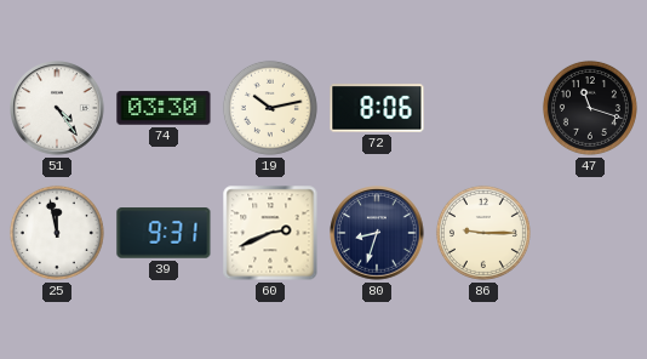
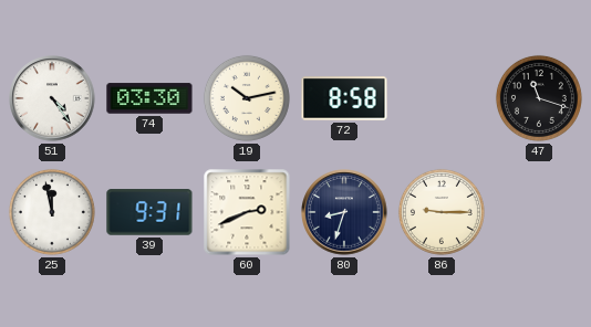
72: 8:06 -> 8:58 (344, 98)
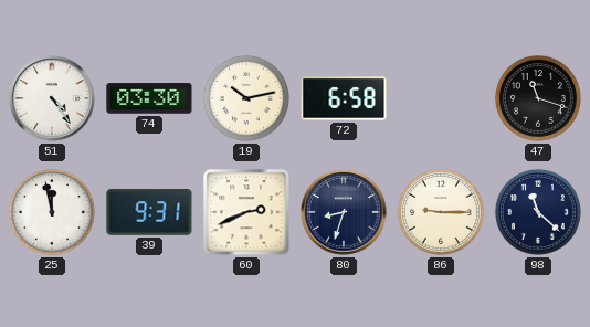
72: 8:58 -> 6:58 (344, 98)
98: none -> 11:22 (538, 212)
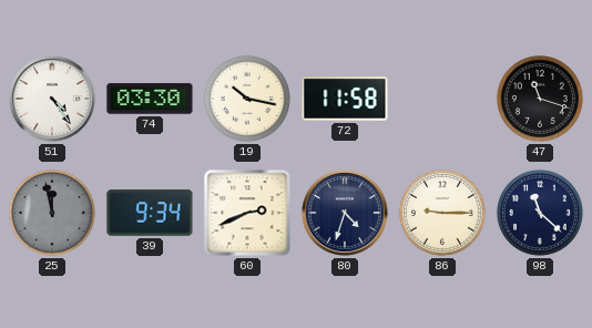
19: 10:13 -> 10:17 (247, 99)
72: 6:58 -> 11:58 (345, 99)
25 dial: white -> grey (52, 213)
39: 9:31 -> 9:34 (150, 213)
80: 8:33 -> 4:33 (345, 213)
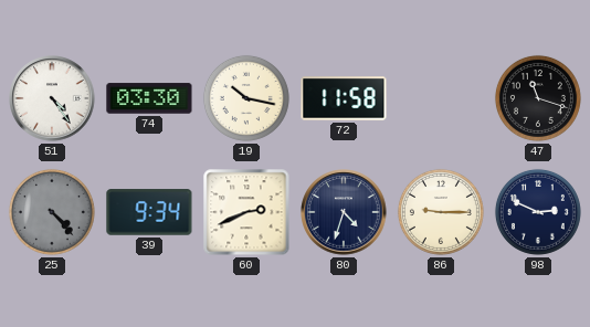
25: 11:58 -> 4:23 (52, 212)
98: 11:22 -> 2:49 (538, 212)
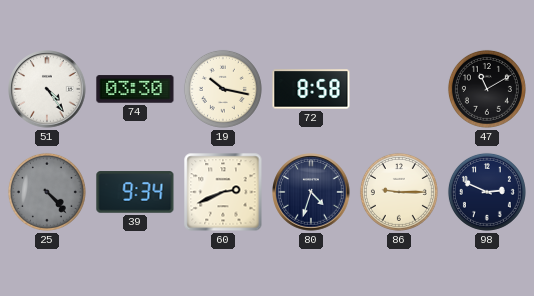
72: 11:58 -> 8:58 (311, 89)
47: 11:18 -> 11:10 (487, 89)
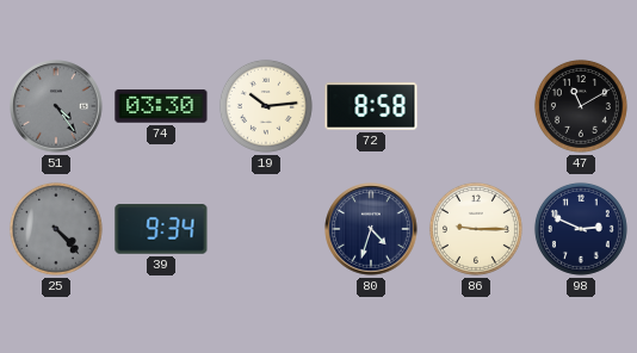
51 dial: white -> grey (56, 106)
19: 10:17 -> 10:14 (266, 106)
60: 2:41 -> none (223, 192)
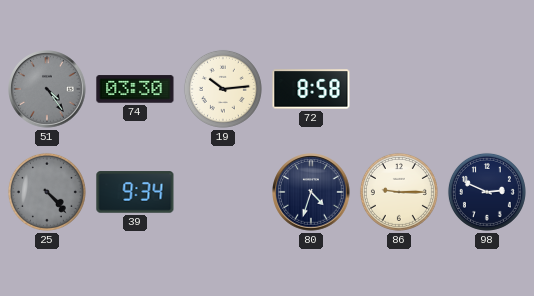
47: 11:10 -> none (581, 106)
